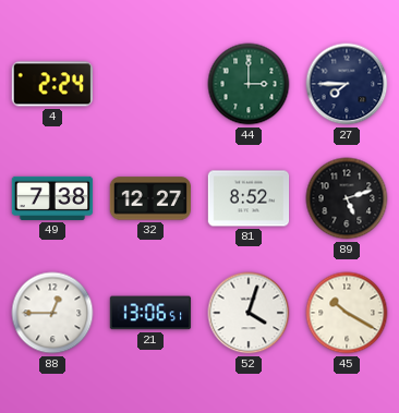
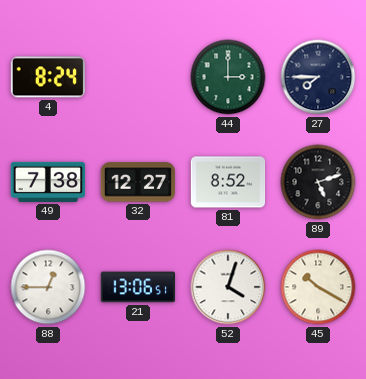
4: 2:24 -> 8:24 (47, 77)
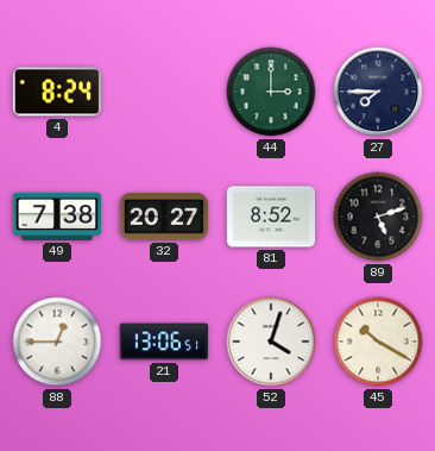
32: 12:27 -> 20:27 (164, 217)
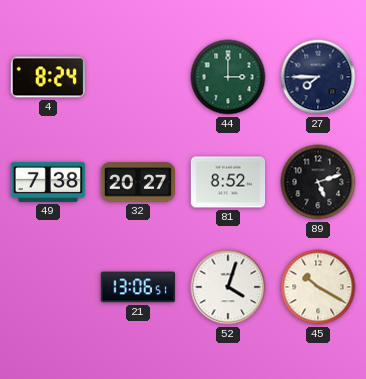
88: 12:45 -> none (57, 342)
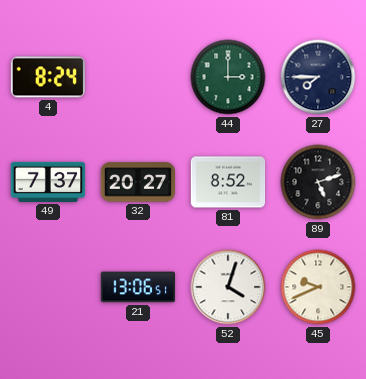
49: 7:38 -> 7:37 (48, 182)
45: 10:20 -> 9:41 (318, 287)
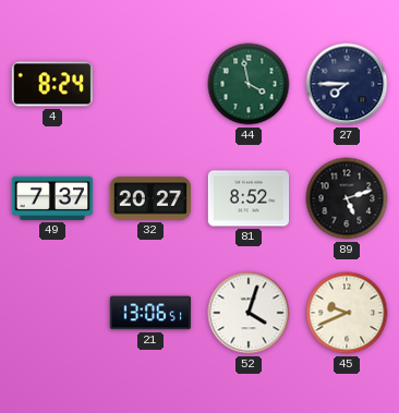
44: 3:00 -> 3:58 (249, 84)
